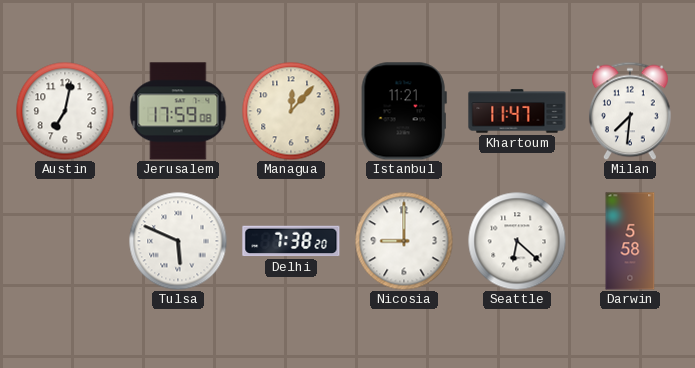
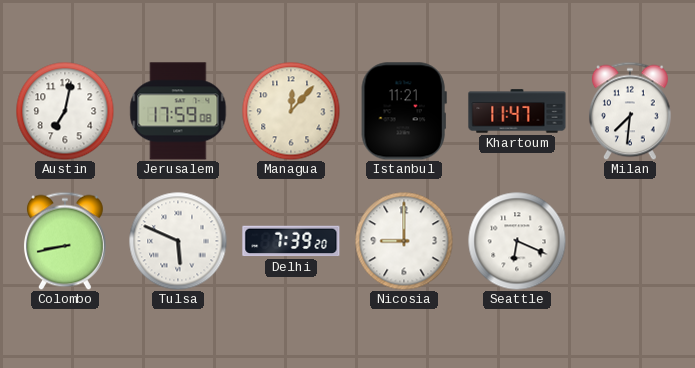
Colombo: none -> 8:43 (65, 241)
Delhi: 7:38 -> 7:39 (291, 241)
Seattle: 6:22 -> 6:19 (517, 241)
Darwin: 5:58 -> none (630, 241)
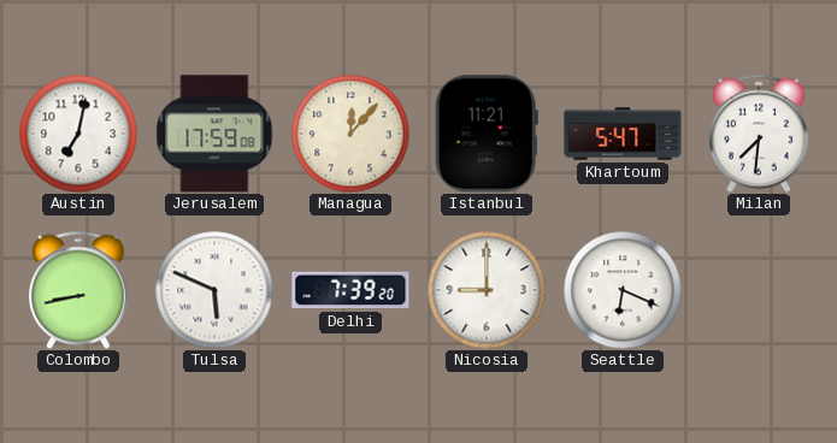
Khartoum: 11:47 -> 5:47 (623, 134)
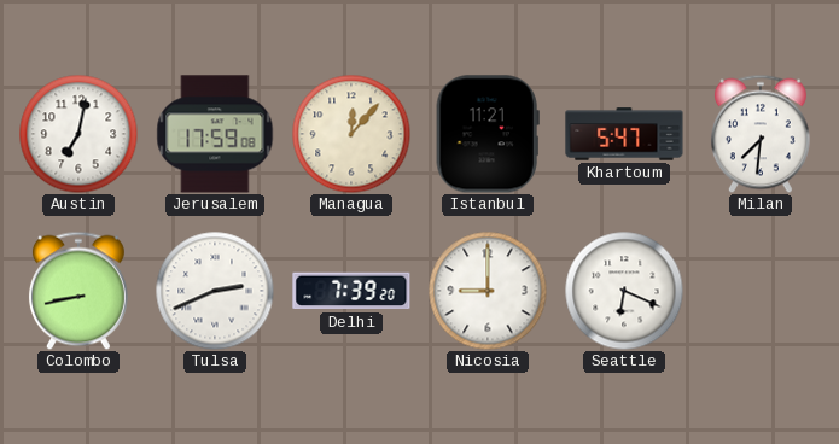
Tulsa: 5:49 -> 2:41 (215, 291)
